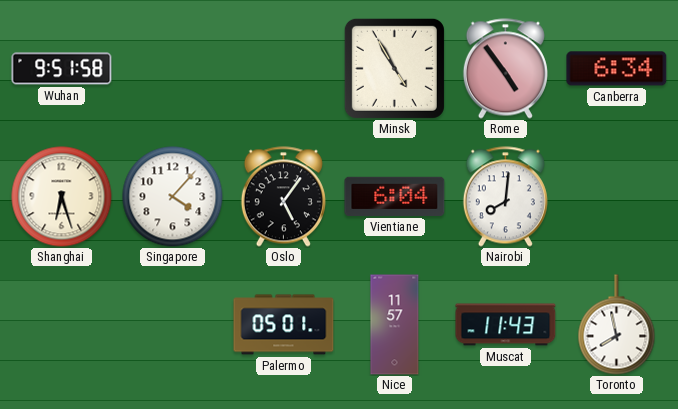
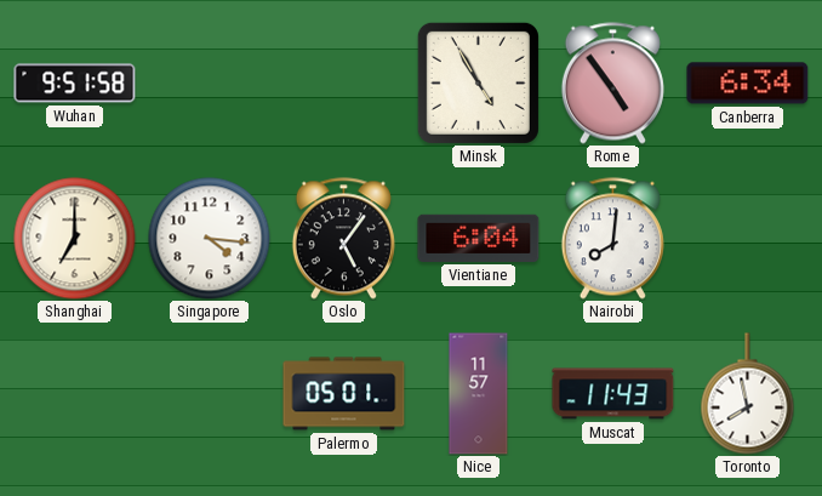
Shanghai: 6:27 -> 7:00 (75, 239)
Singapore: 4:07 -> 4:16 (210, 239)
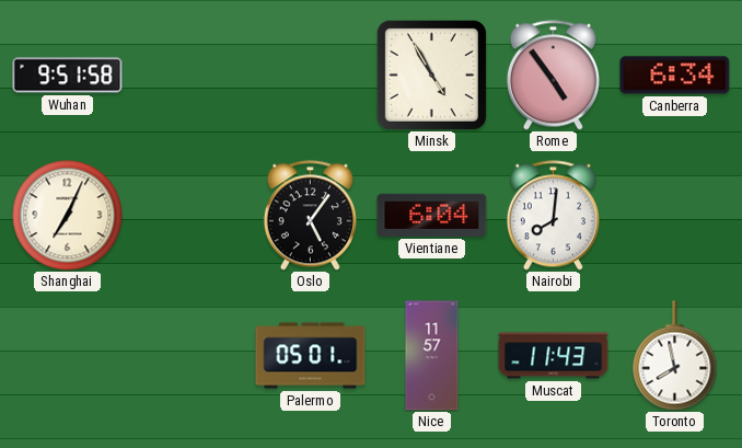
Shanghai: 7:00 -> 7:04 (68, 216)
Singapore: 4:16 -> none (210, 239)
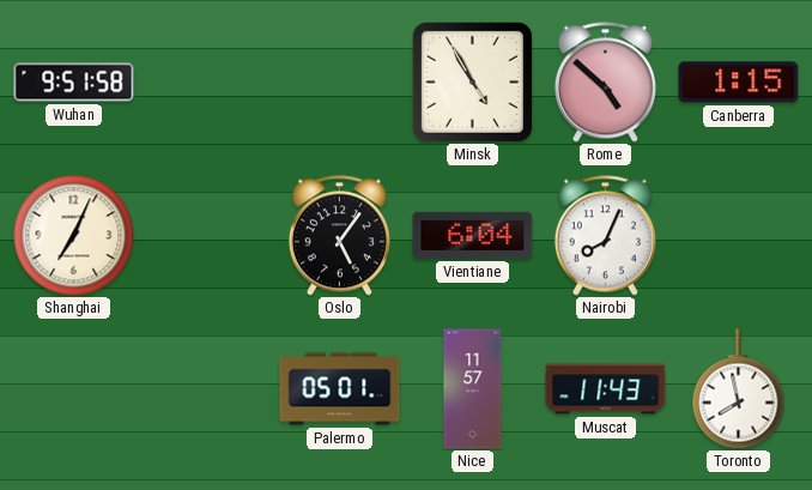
Rome: 4:54 -> 4:52 (605, 83)
Canberra: 6:34 -> 1:15 (739, 83)
Nairobi: 8:01 -> 8:04 (605, 236)
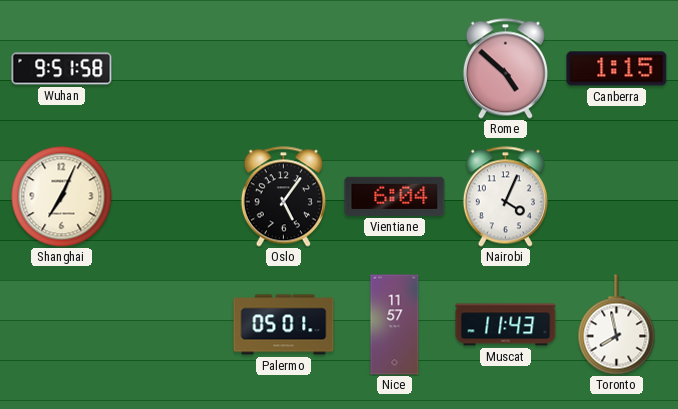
Minsk: 4:55 -> none (472, 81)
Nairobi: 8:04 -> 4:04 (505, 197)
